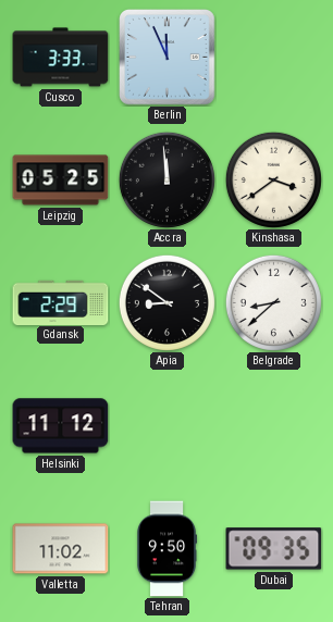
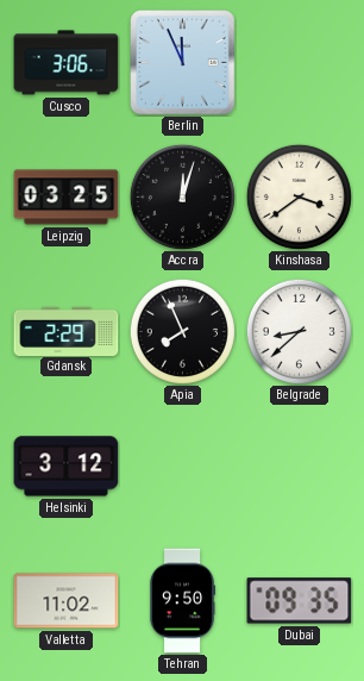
Cusco: 3:33 -> 3:06 (67, 63)
Leipzig: 05:25 -> 03:25 (67, 198)
Accra: 11:59 -> 12:03 (182, 196)
Apia: 8:51 -> 7:56 (182, 331)
Helsinki: 11:12 -> 3:12 (67, 467)
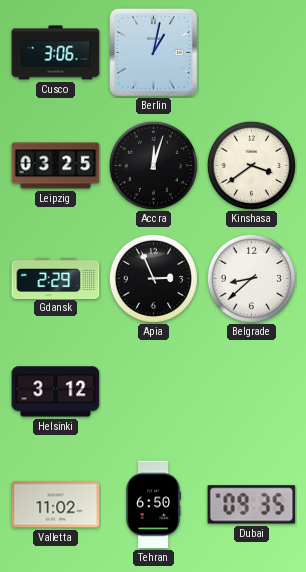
Berlin: 11:56 -> 1:02 (154, 53)
Apia: 7:56 -> 2:56 (153, 278)
Tehran: 9:50 -> 6:50 (153, 505)
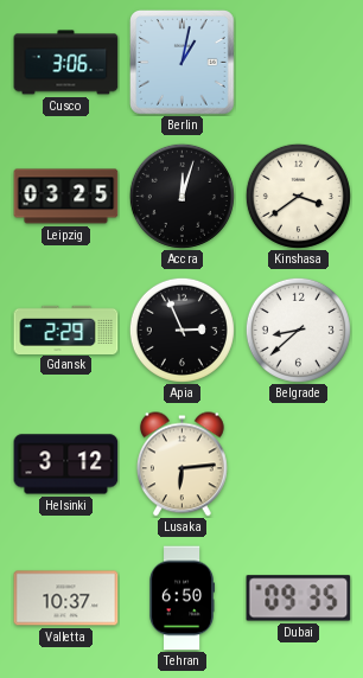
Lusaka: none -> 6:14 (181, 465)
Valletta: 11:02 -> 10:37 (66, 599)
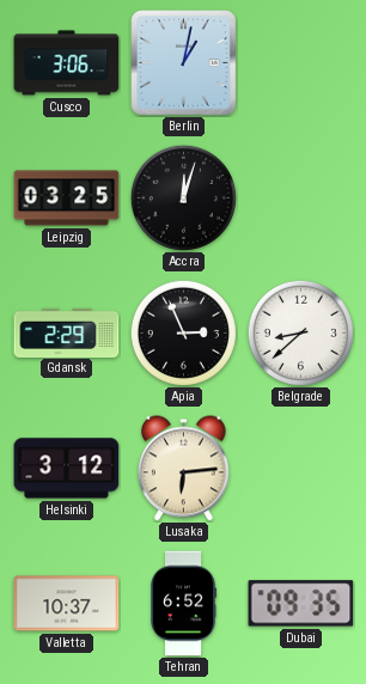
Kinshasa: 3:39 -> none (298, 196)
Tehran: 6:50 -> 6:52 (183, 604)
